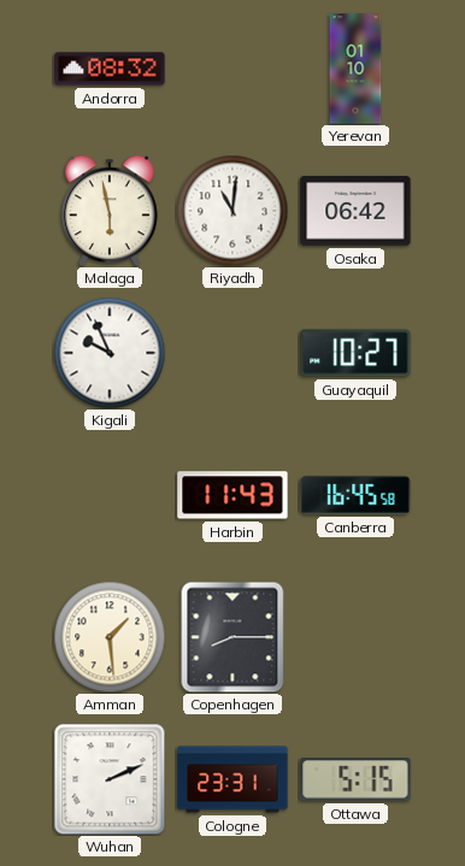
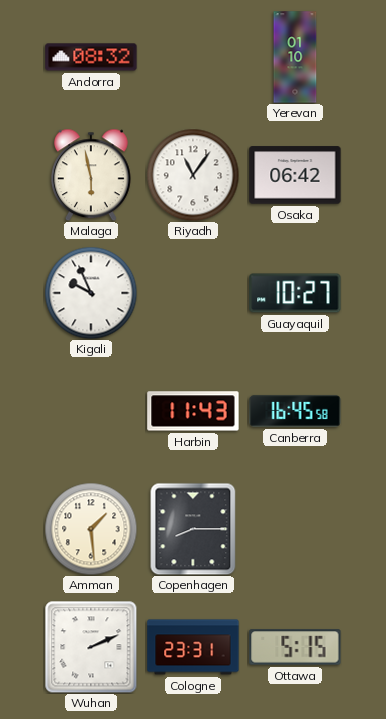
Riyadh: 11:01 -> 11:06 (193, 175)
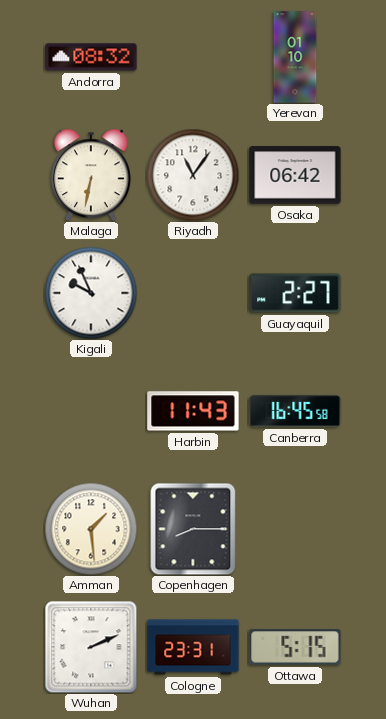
Malaga: 5:58 -> 6:32 (91, 175)
Guayaquil: 10:27 -> 2:27 (295, 293)
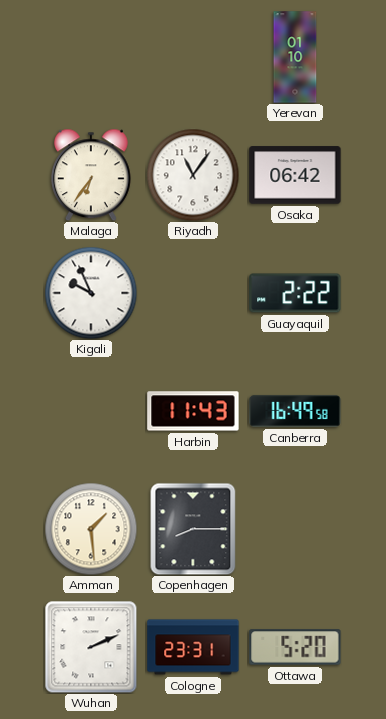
Andorra: 08:32 -> none (91, 57)
Malaga: 6:32 -> 6:36 (91, 175)
Guayaquil: 2:27 -> 2:22 (295, 293)
Canberra: 16:45 -> 16:49 (295, 411)
Ottawa: 5:15 -> 5:20 (295, 647)
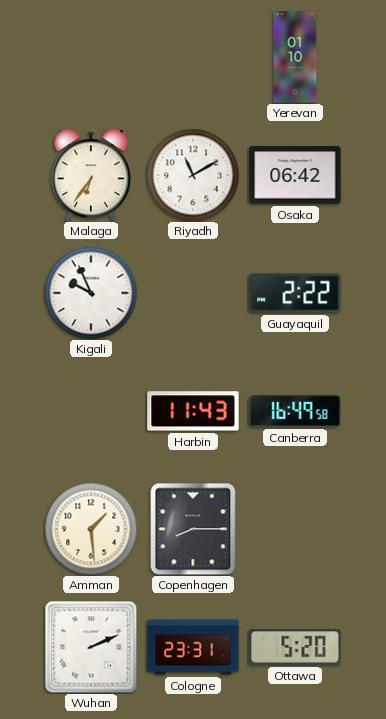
Riyadh: 11:06 -> 11:10 (193, 175)
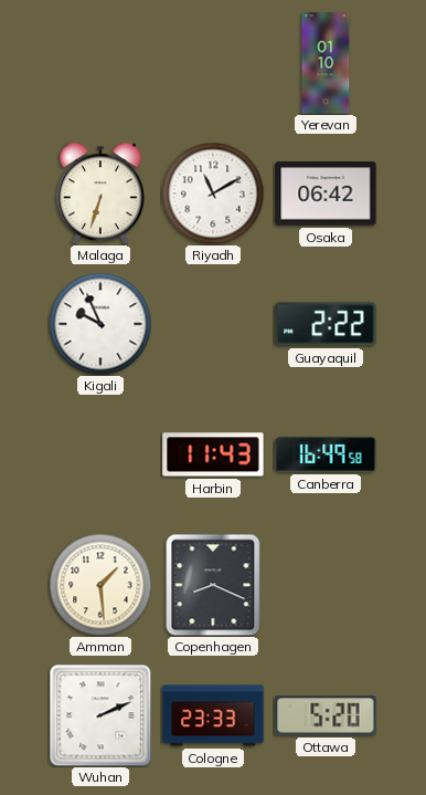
Malaga: 6:36 -> 6:33 (100, 193)
Copenhagen: 8:15 -> 8:19 (213, 585)
Cologne: 23:31 -> 23:33 (213, 715)
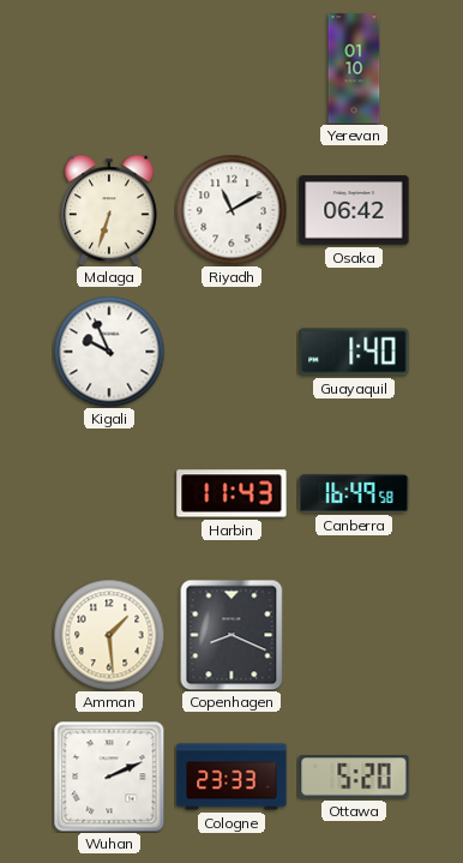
Guayaquil: 2:22 -> 1:40 (354, 352)
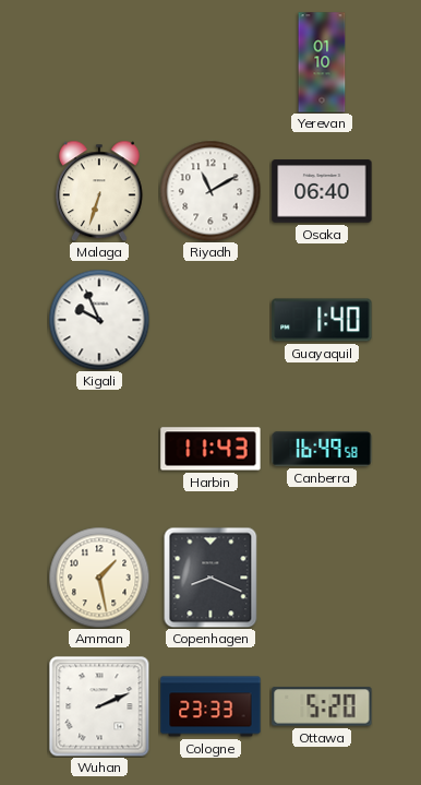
Osaka: 06:42 -> 06:40 (322, 191)
Amman: 1:29 -> 1:28 (99, 578)
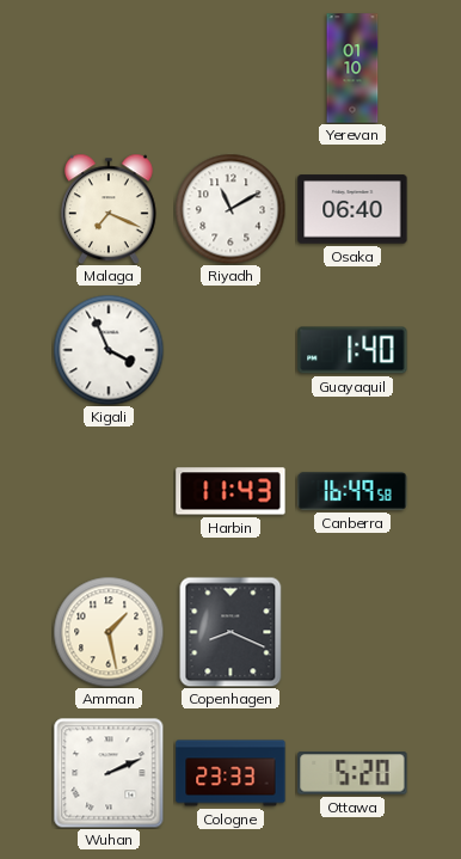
Malaga: 6:33 -> 7:19 (109, 209)
Kigali: 9:56 -> 3:56 (109, 350)
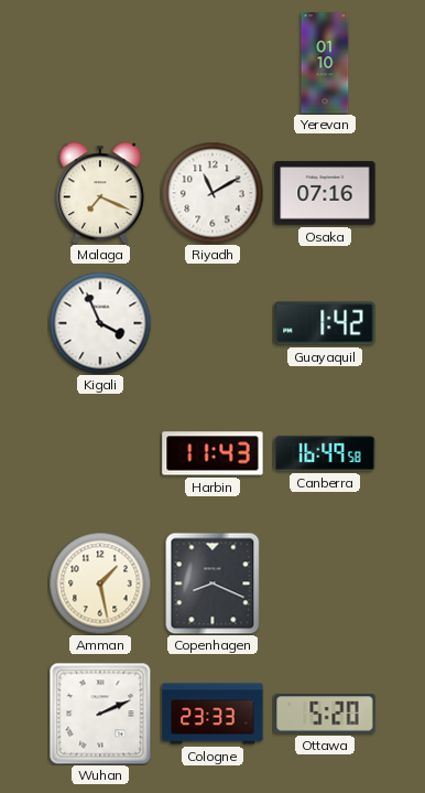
Osaka: 06:40 -> 07:16 (325, 193)
Guayaquil: 1:40 -> 1:42 (325, 323)
